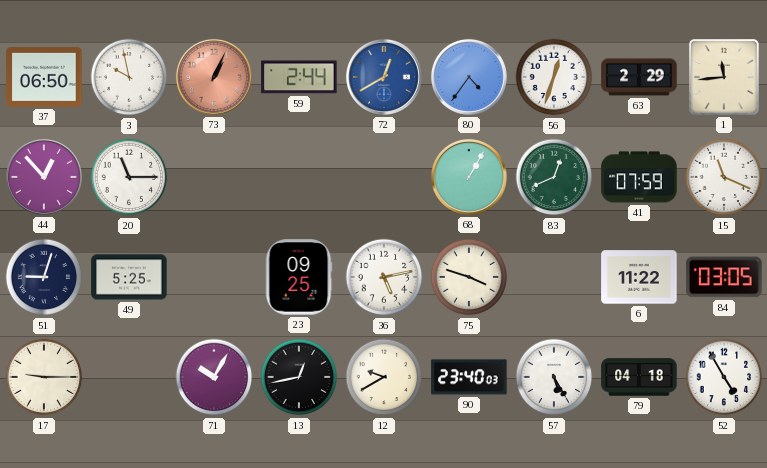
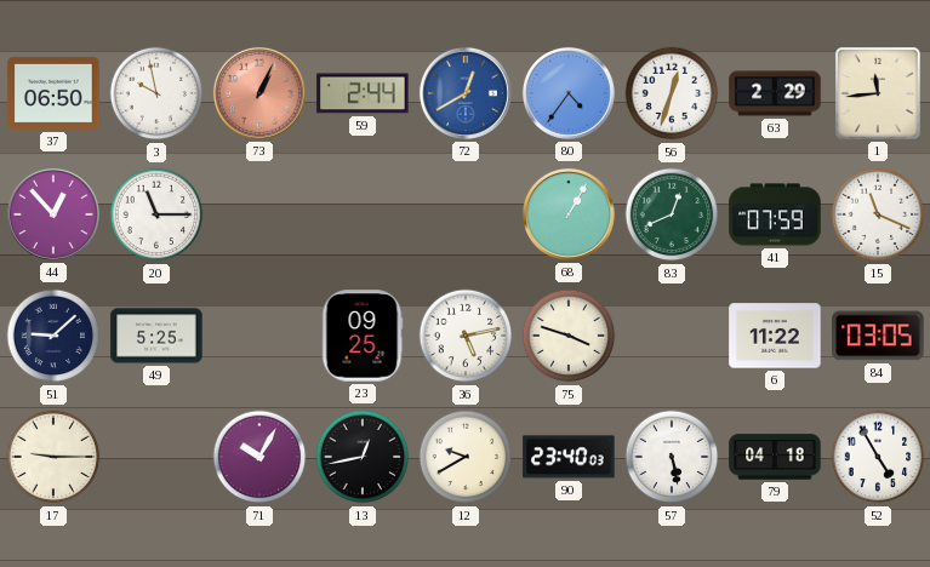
51: 9:03 -> 9:08 (53, 336)
57: 5:25 -> 5:28 (672, 457)
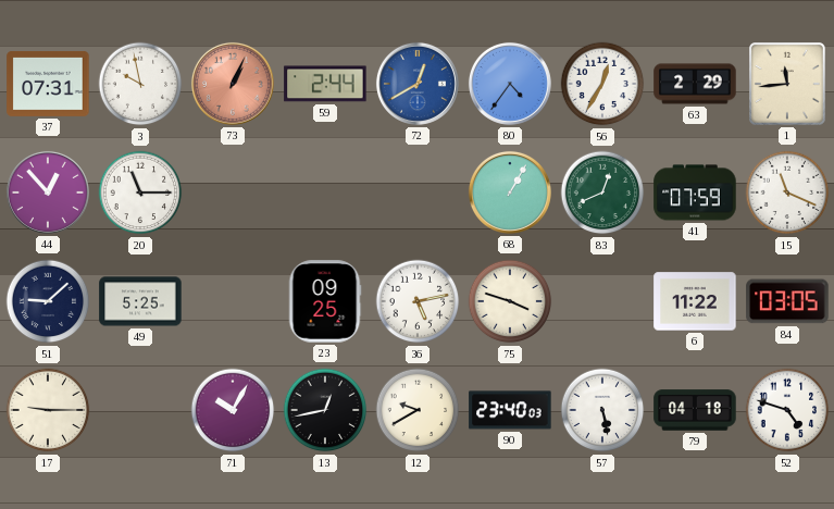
37: 06:50 -> 07:31 (48, 84)
56: 12:33 -> 12:35 (602, 84)
52: 4:55 -> 4:48 (787, 410)
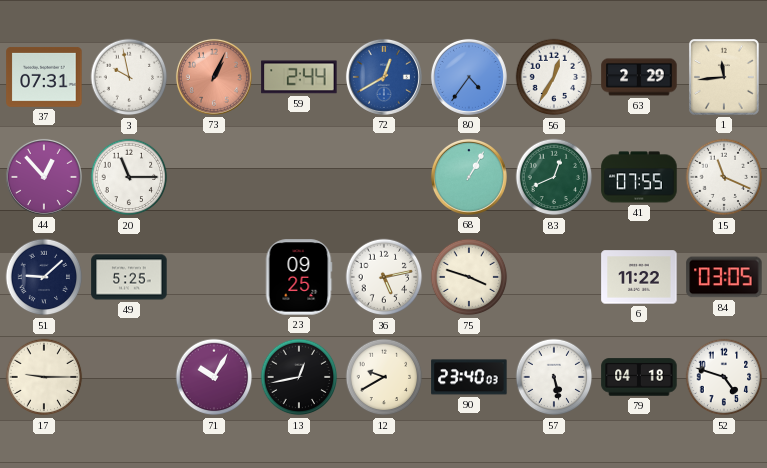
41: 07:59 -> 07:55 (639, 177)
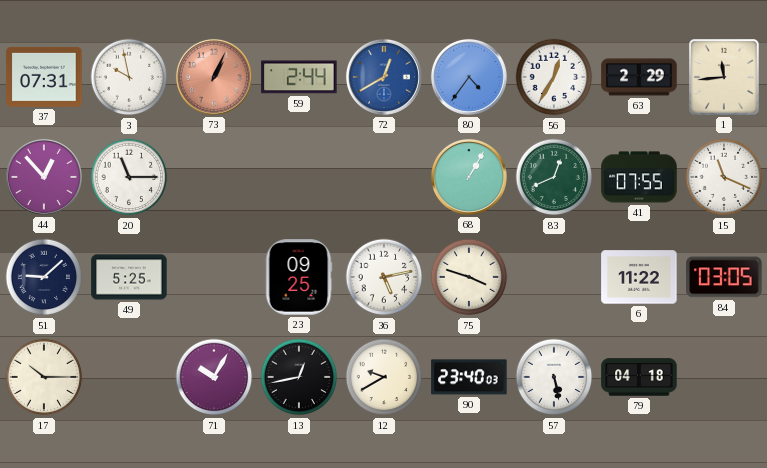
17: 9:15 -> 10:15 (44, 377)
52: 4:48 -> none (724, 377)
